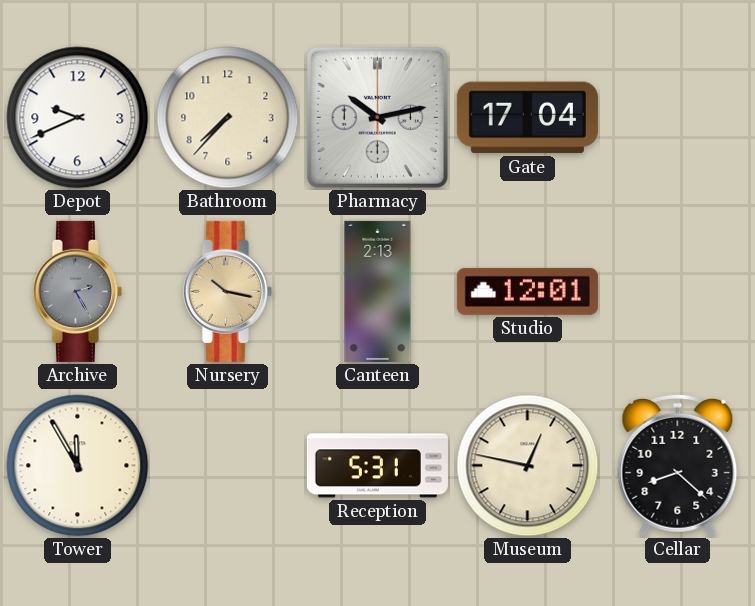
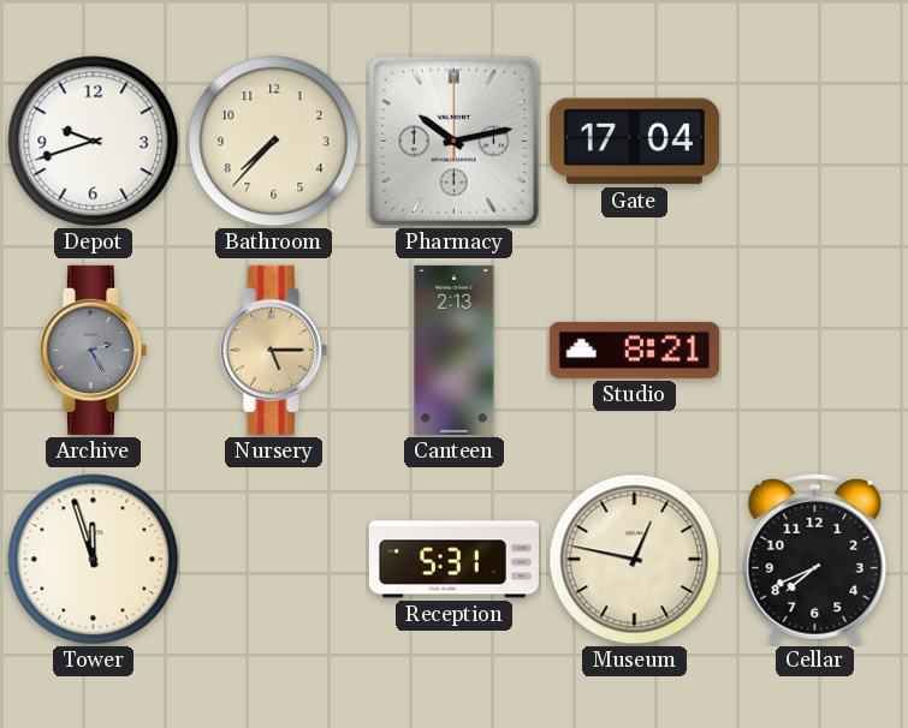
Depot: 9:41 -> 9:42 (94, 142)
Nursery: 10:17 -> 5:15 (273, 350)
Studio: 12:01 -> 8:21 (634, 350)
Tower: 11:55 -> 11:57 (94, 560)
Cellar: 8:22 -> 7:41 (815, 559)
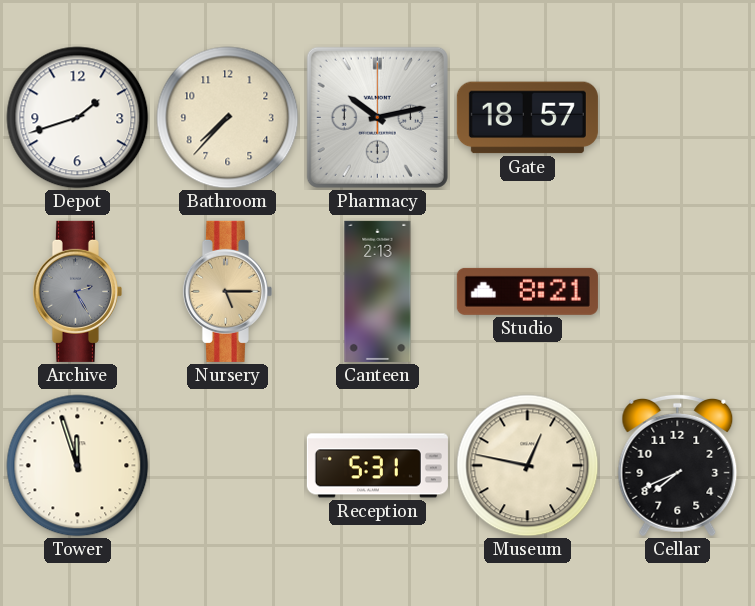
Depot: 9:42 -> 1:42 (78, 118)
Gate: 17:04 -> 18:57 (527, 118)
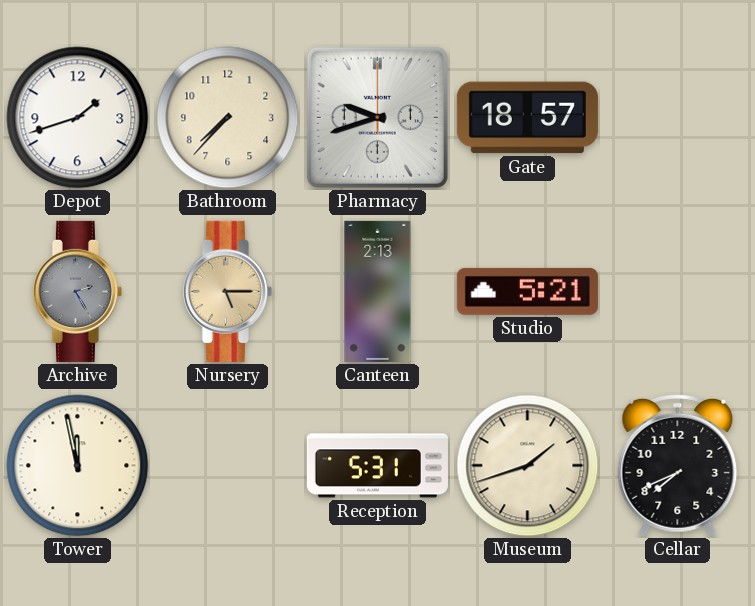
Pharmacy: 10:13 -> 9:42 (377, 117)
Studio: 8:21 -> 5:21 (527, 291)
Tower: 11:57 -> 11:58 (78, 466)
Museum: 12:47 -> 1:42 (528, 466)
